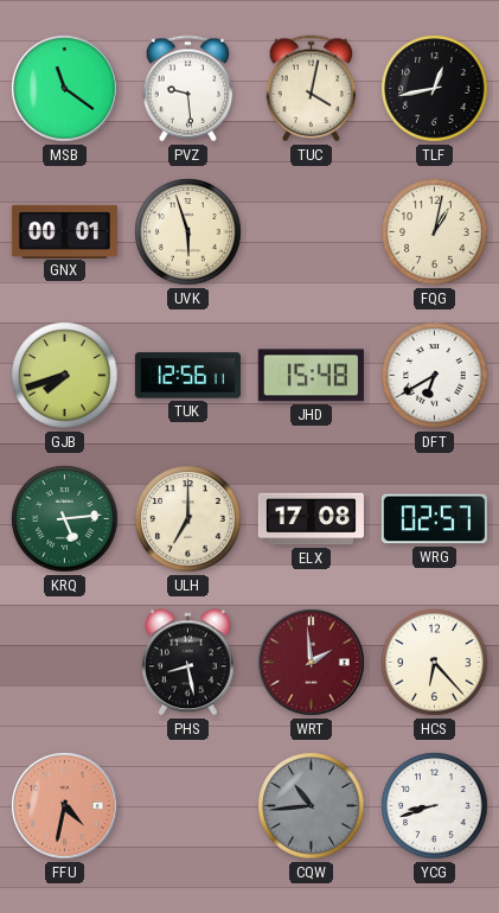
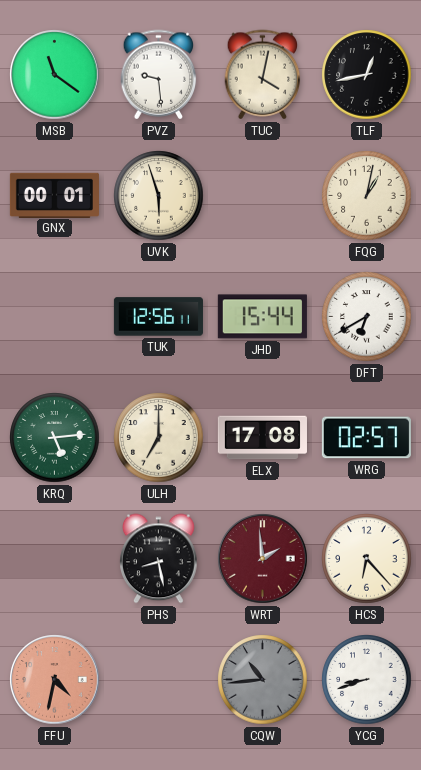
GJB: 7:42 -> none (65, 376)
JHD: 15:48 -> 15:44 (262, 317)
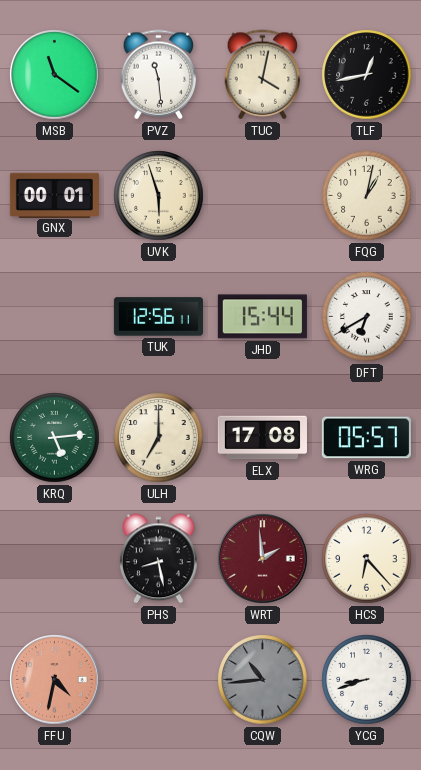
PVZ: 9:29 -> 11:29 (159, 75)
WRG: 02:57 -> 05:57 (366, 438)
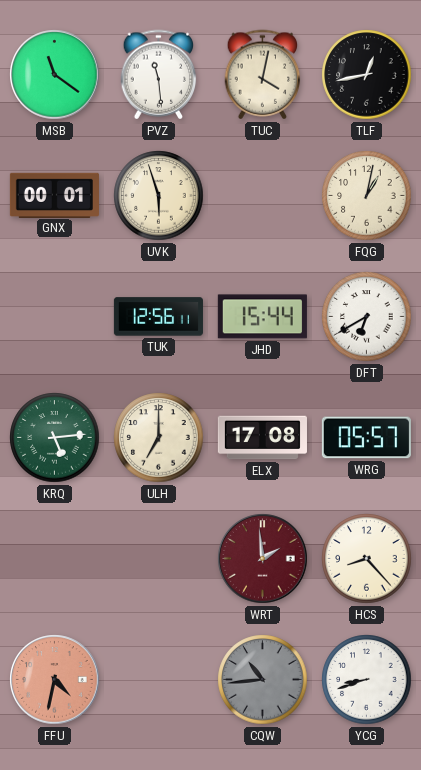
PHS: 8:28 -> none (159, 559)
HCS: 6:23 -> 8:23 (367, 559)
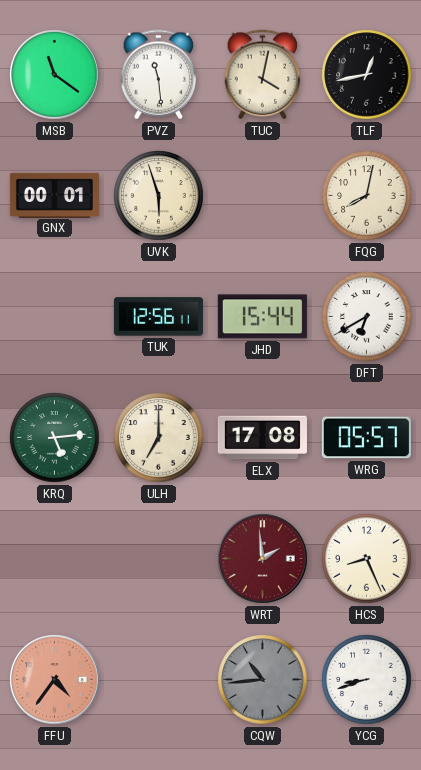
FQG: 1:02 -> 8:02 (367, 196)
HCS: 8:23 -> 8:26 (367, 559)
FFU: 4:32 -> 4:36 (55, 680)
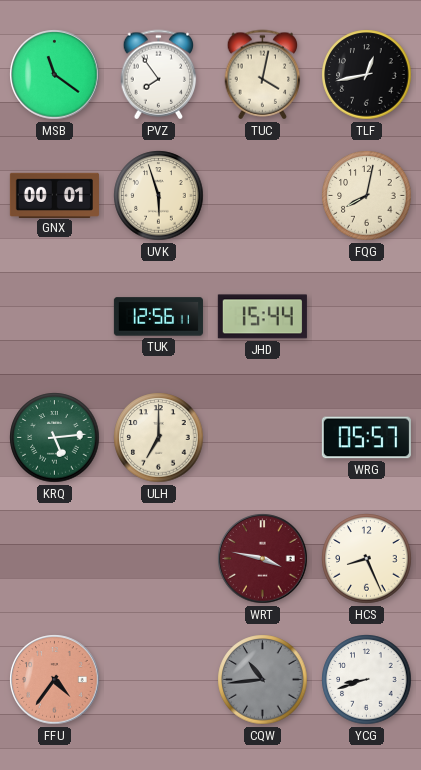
PVZ: 11:29 -> 7:54 (159, 75)
DFT: 6:40 -> none (367, 317)
ELX: 17:08 -> none (262, 438)
WRT: 1:59 -> 3:47 (263, 559)
